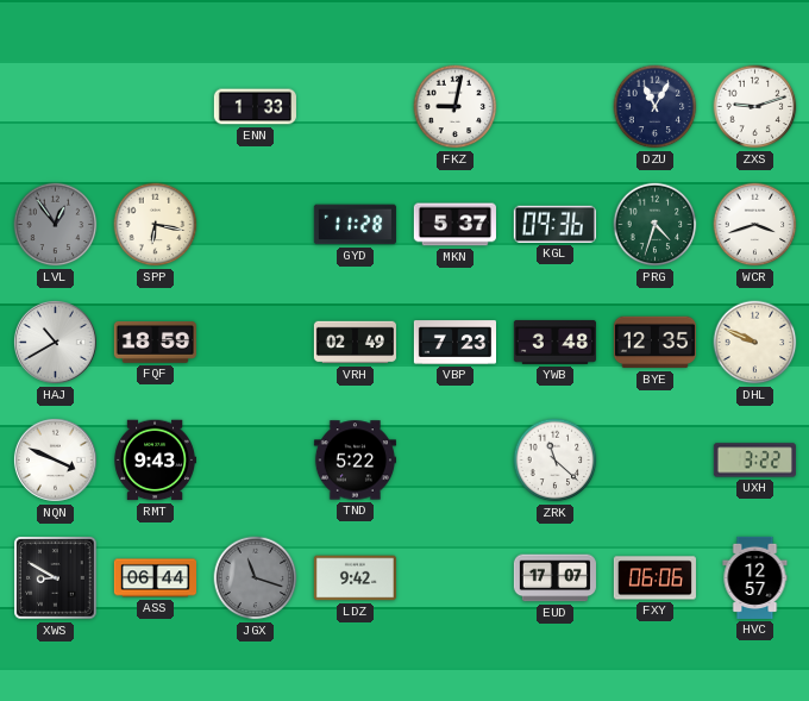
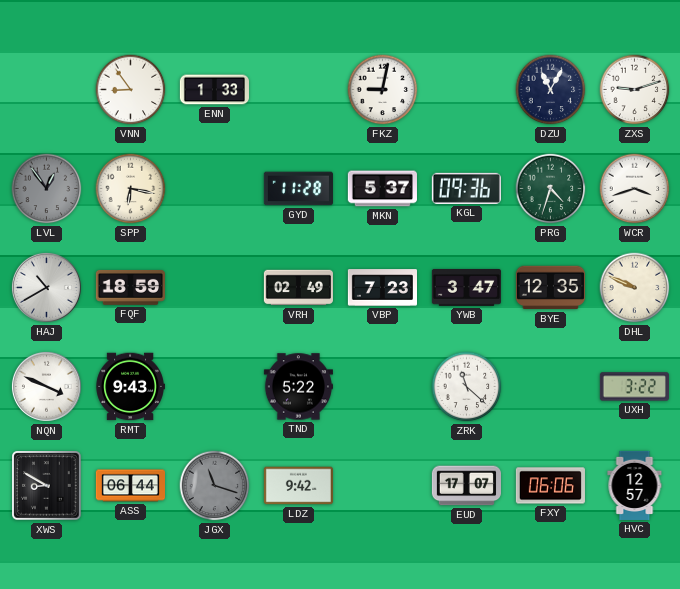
VNN: none -> 8:54 (131, 90)
YWB: 3:48 -> 3:47 (466, 287)
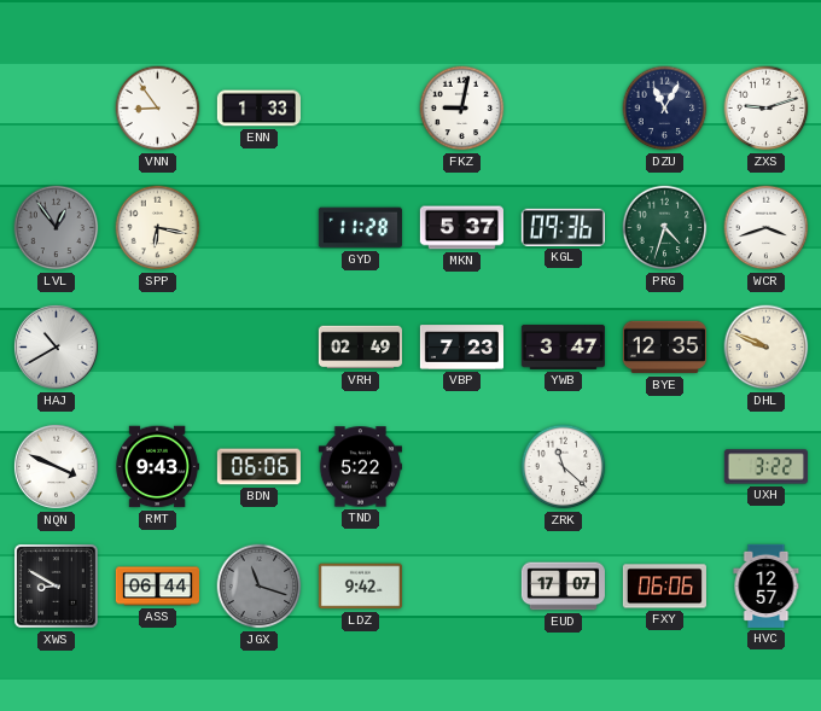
FQF: 18:59 -> none (130, 287)
BDN: none -> 06:06 (258, 467)
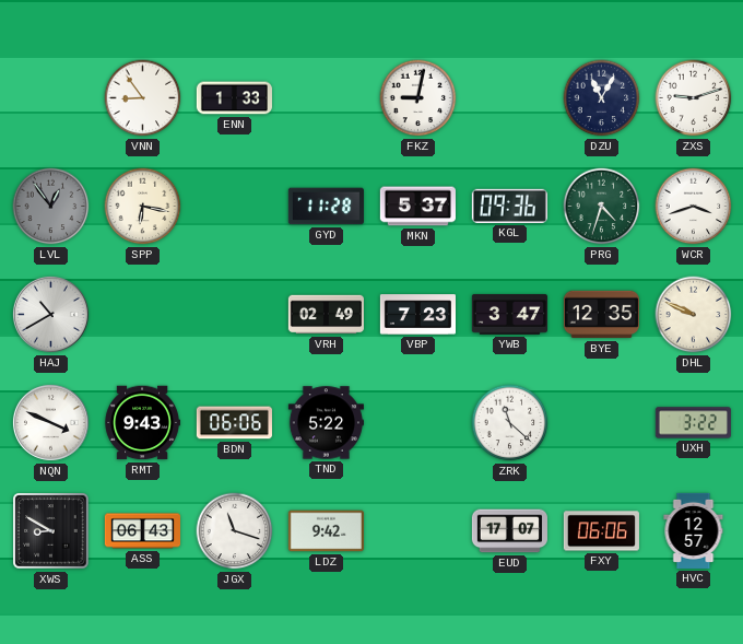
ASS: 06:44 -> 06:43 (142, 531)
JGX dial: grey -> white (235, 531)
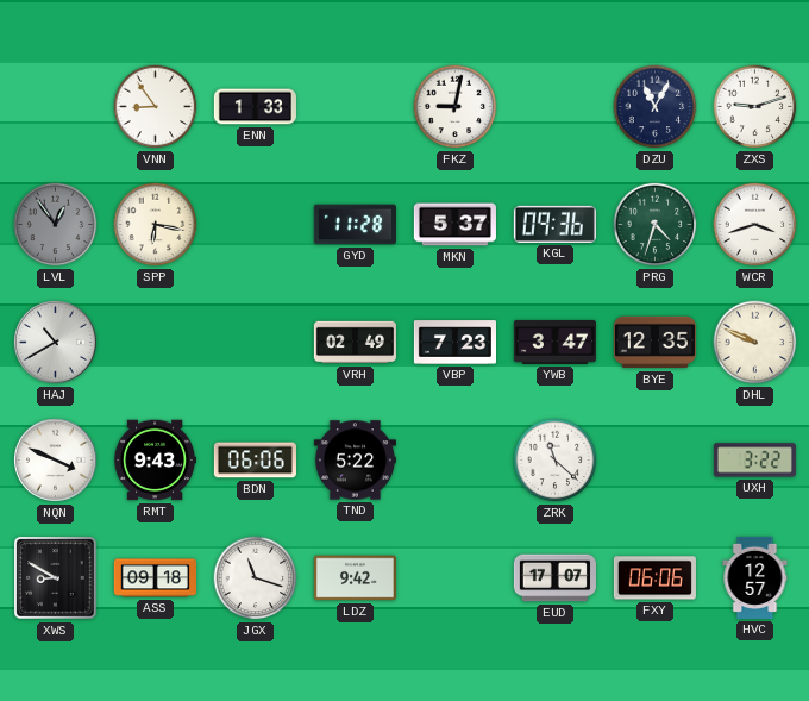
ASS: 06:43 -> 09:18 (155, 578)
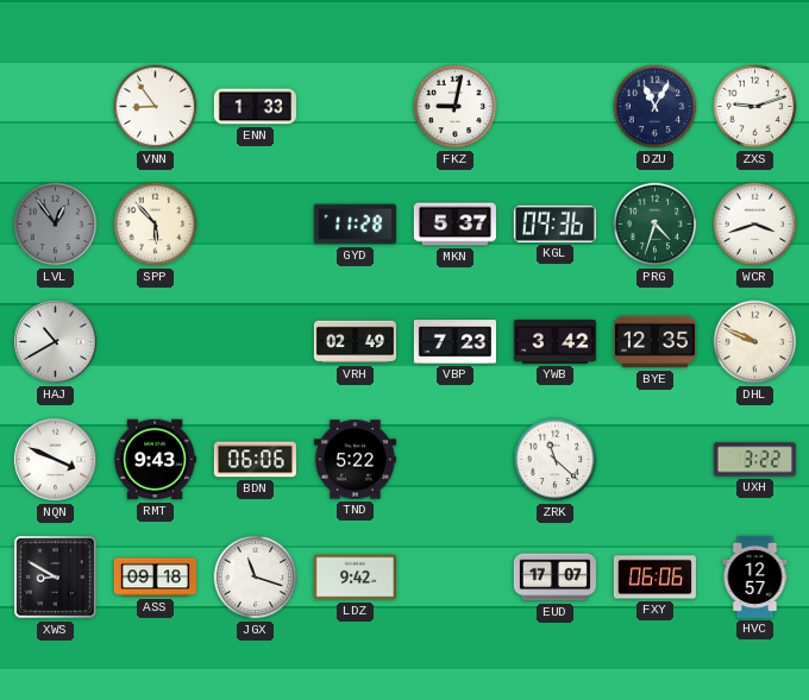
SPP: 6:17 -> 5:53 (156, 225)
YWB: 3:47 -> 3:42 (554, 341)
